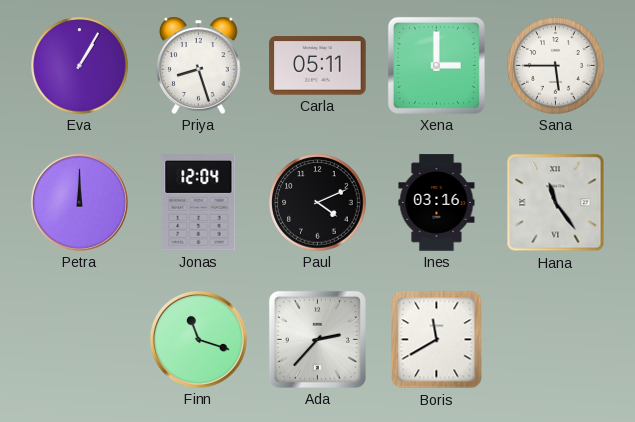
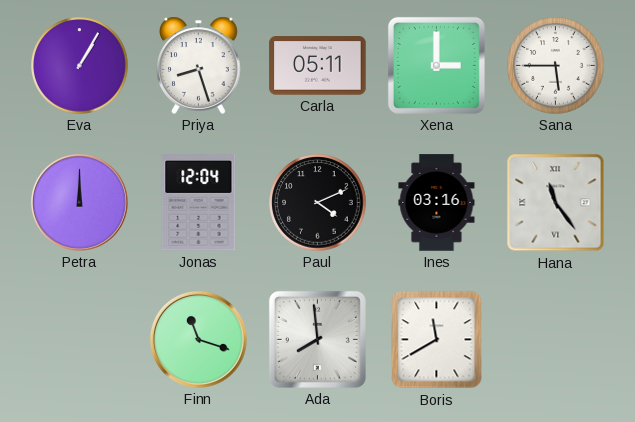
Ada: 2:37 -> 7:59 (317, 339)
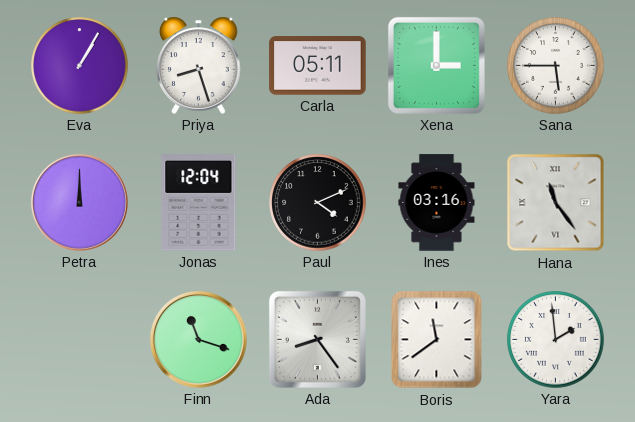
Ada: 7:59 -> 8:24 (317, 339)
Boris: 11:40 -> 11:39 (437, 340)
Yara: none -> 1:59 (556, 340)
